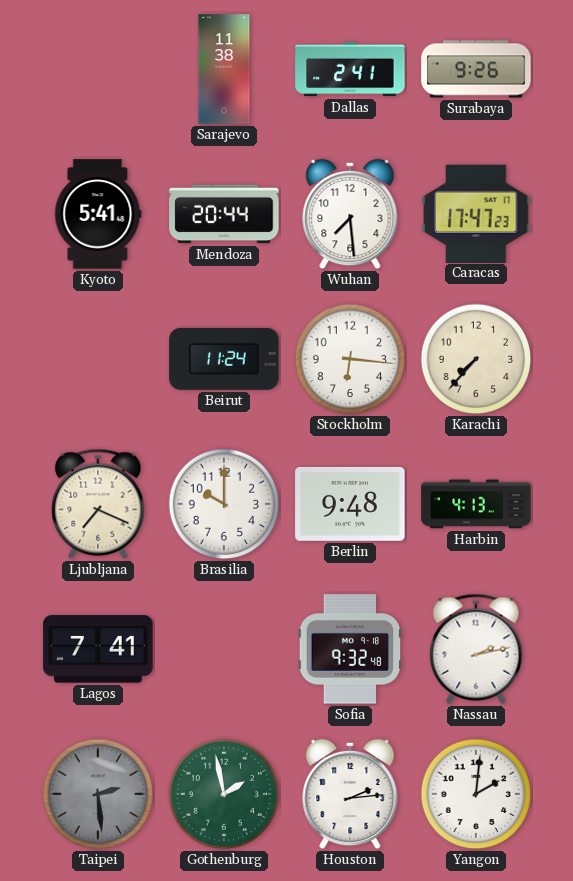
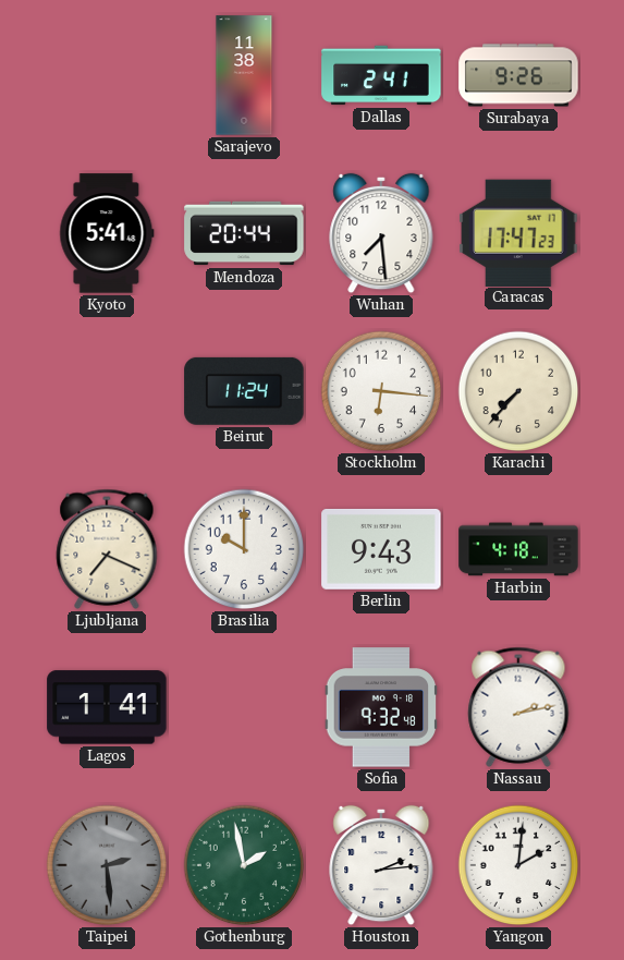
Berlin: 9:48 -> 9:43 (381, 549)
Harbin: 4:13 -> 4:18 (518, 549)
Lagos: 7:41 -> 1:41 (107, 707)
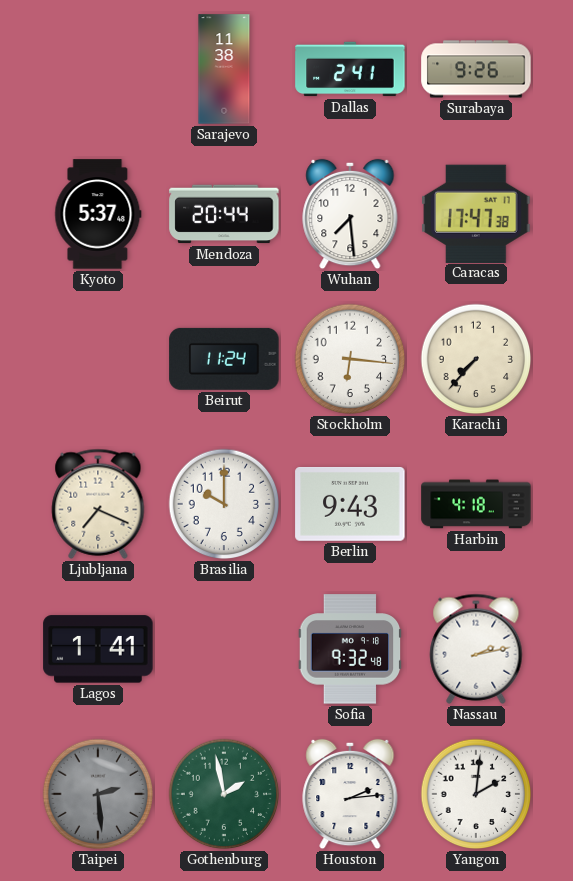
Kyoto: 5:41 -> 5:37 (98, 214)
Caracas: 17:47:23 -> 17:47:38 (476, 213)
